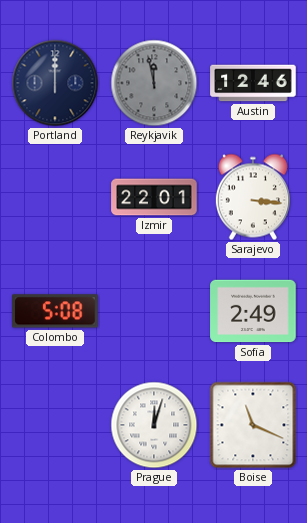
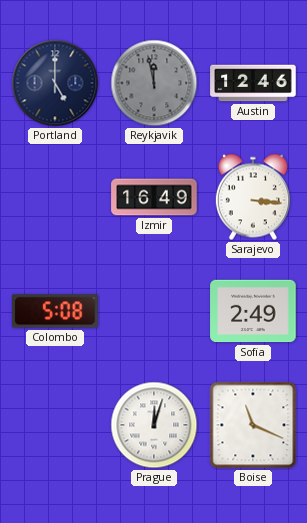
Portland: 12:00 -> 5:00 (55, 83)
Izmir: 22:01 -> 16:49 (154, 197)
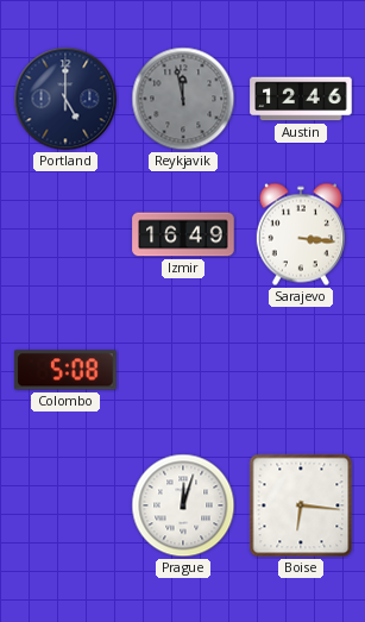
Sofia: 2:49 -> none (253, 311)
Boise: 11:19 -> 6:16 (301, 505)
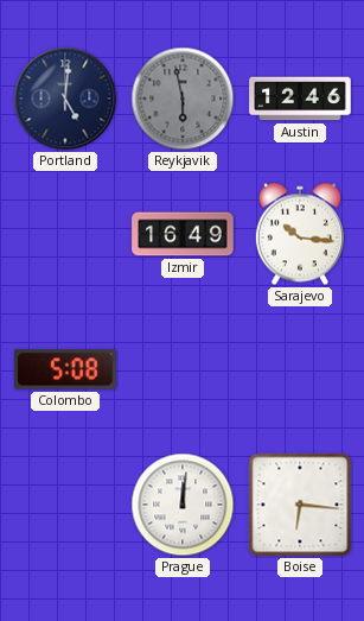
Portland: 5:00 -> 5:01 (65, 99)
Reykjavik: 11:58 -> 5:58 (183, 99)
Sarajevo: 3:16 -> 10:16 (300, 234)
Prague: 12:03 -> 12:01 (183, 505)
